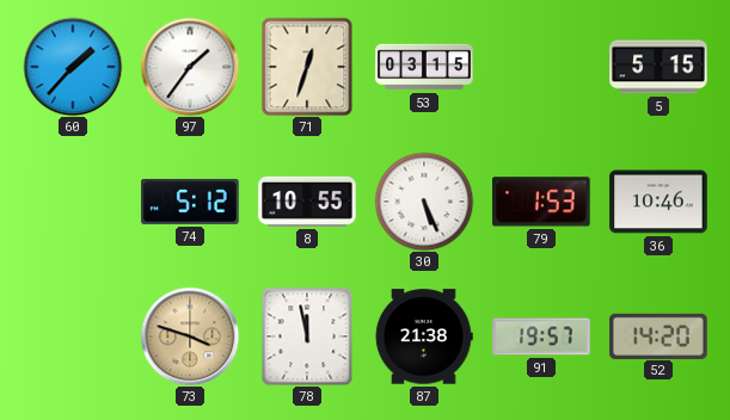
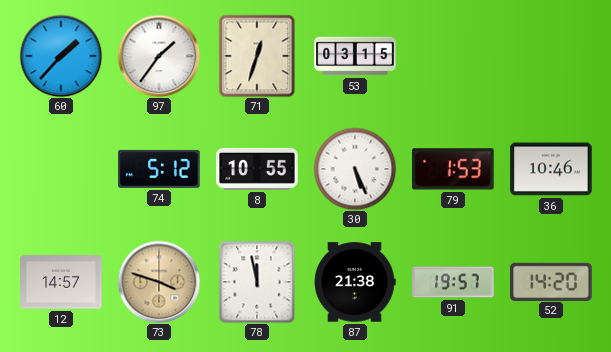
5: 5:15 -> none (658, 67)
12: none -> 14:57 (61, 282)
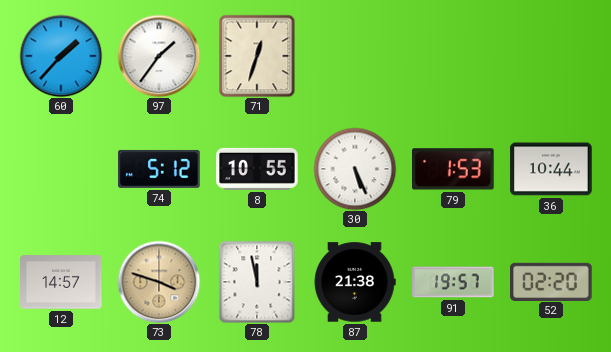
53: 03:15 -> none (355, 56)
36: 10:46 -> 10:44 (551, 169)
52: 14:20 -> 02:20 (551, 281)
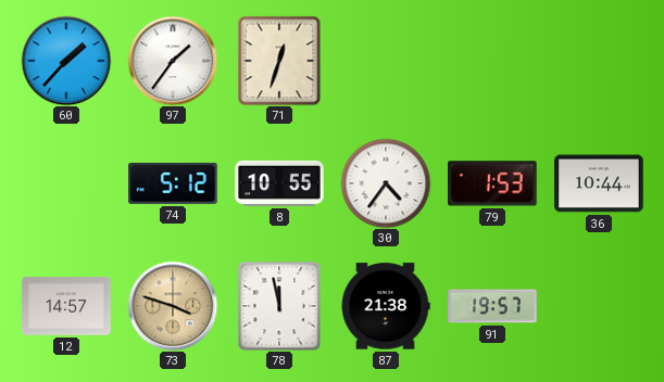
30: 5:26 -> 4:36 (386, 183)
52: 02:20 -> none (551, 281)
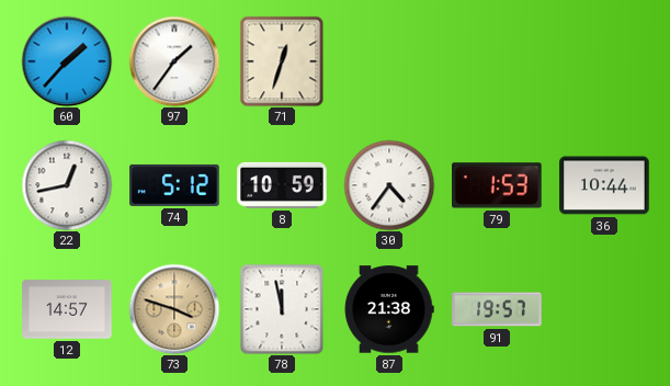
22: none -> 12:43 (67, 185)
8: 10:55 -> 10:59 (282, 185)
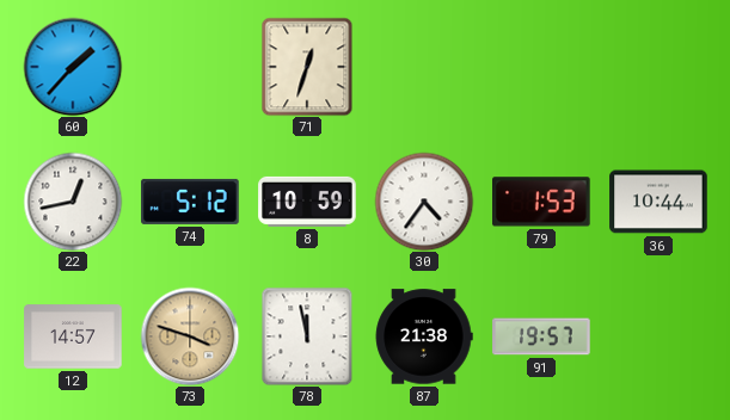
97: 1:36 -> none (174, 61)
